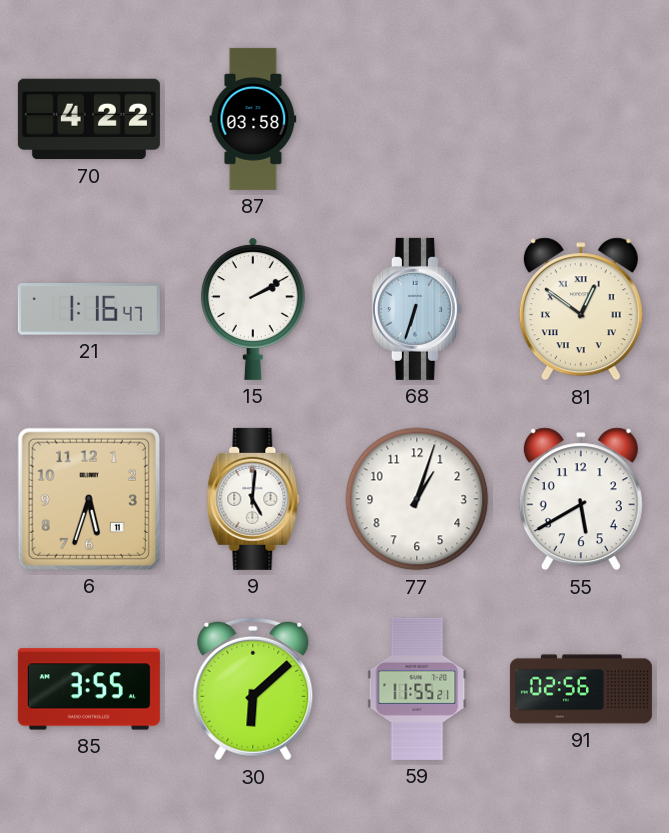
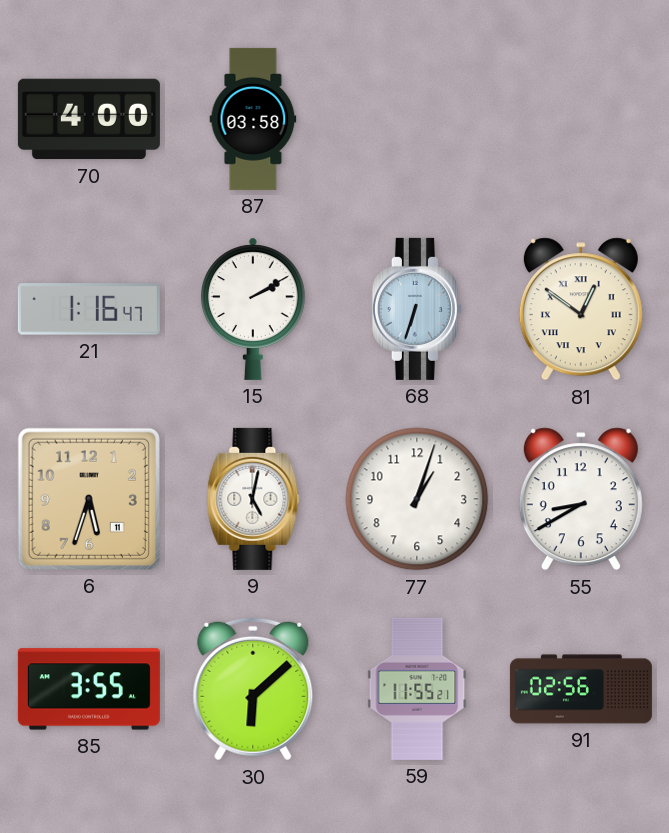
70: 4:22 -> 4:00 (89, 119)
9: 5:01 -> 5:02 (253, 499)
55: 5:40 -> 8:40 (581, 499)
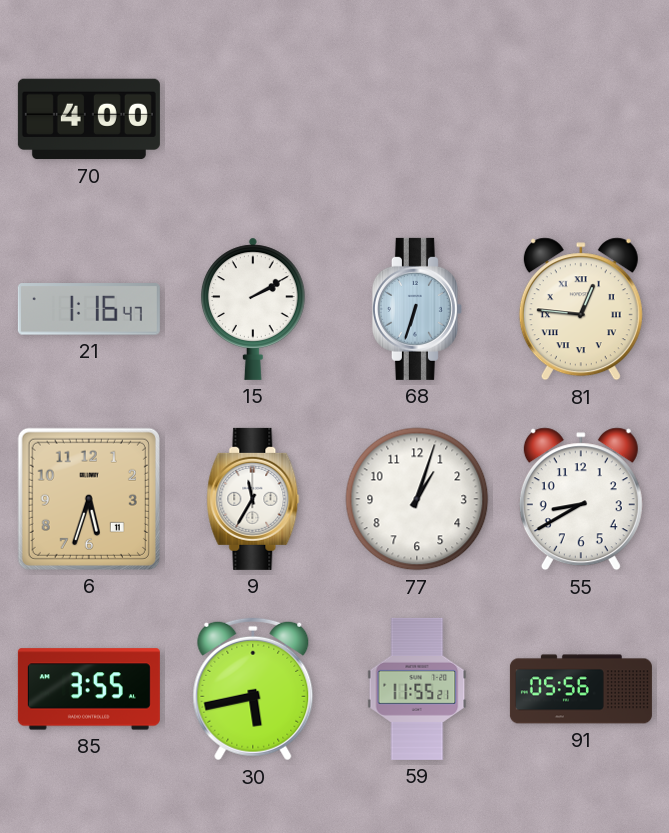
87: 03:58 -> none (253, 119)
81: 12:51 -> 12:46 (581, 309)
9: 5:02 -> 11:35 (253, 499)
30: 6:08 -> 5:43 (253, 689)
91: 02:56 -> 05:56 (581, 689)
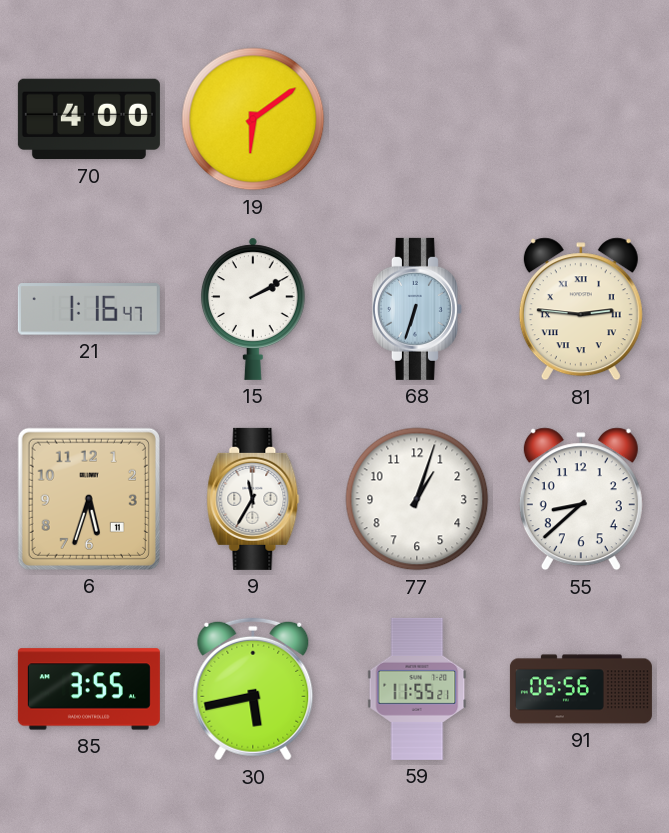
19: none -> 6:09 (253, 119)
81: 12:46 -> 2:46 (581, 309)
55: 8:40 -> 8:38 (581, 499)
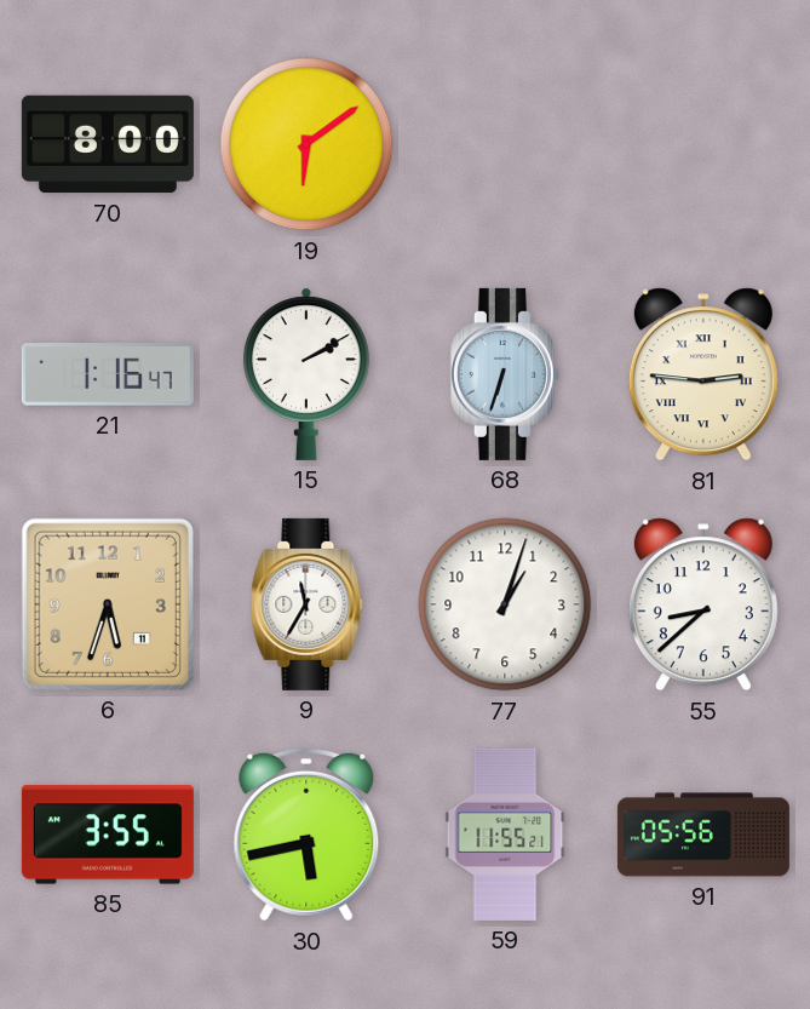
70: 4:00 -> 8:00 (108, 144)
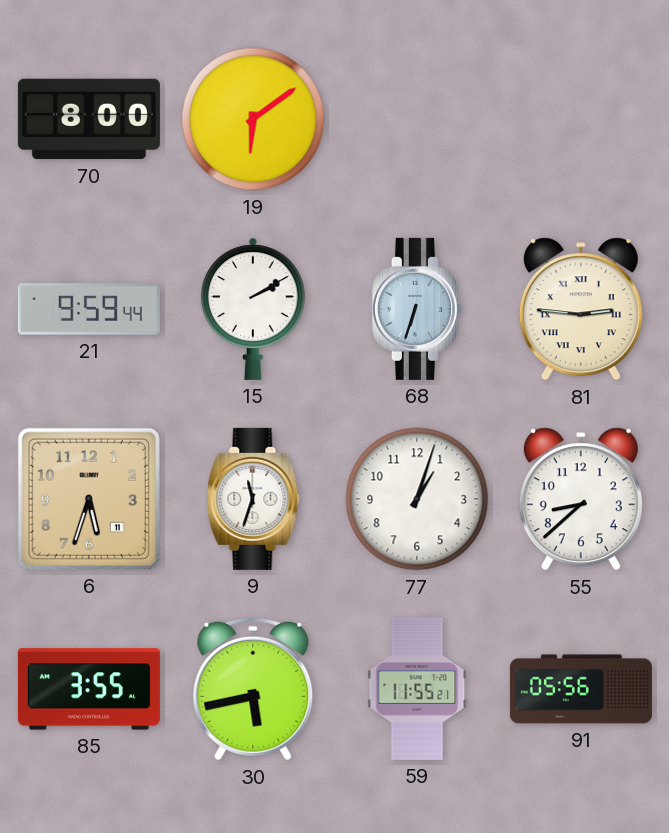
21: 1:16 -> 9:59 (89, 309)
9: 11:35 -> 11:33 (253, 499)
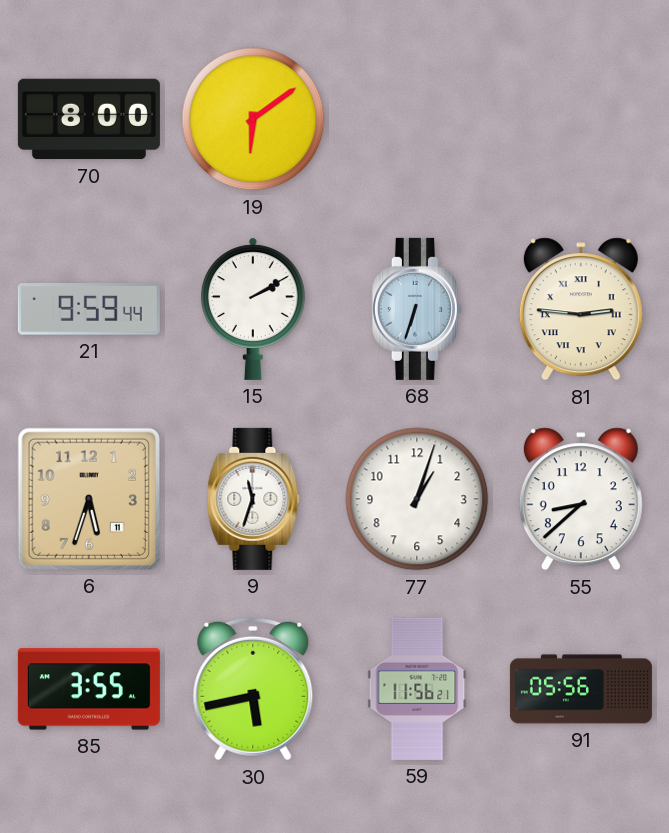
59: 11:55 -> 11:56 (417, 689)
